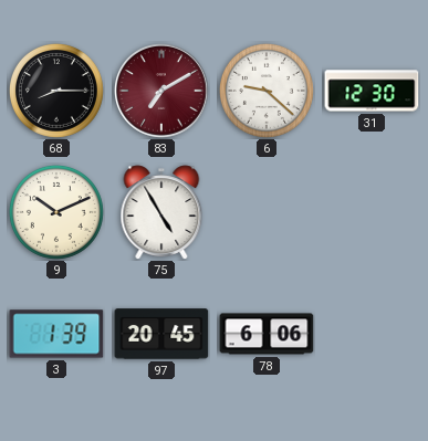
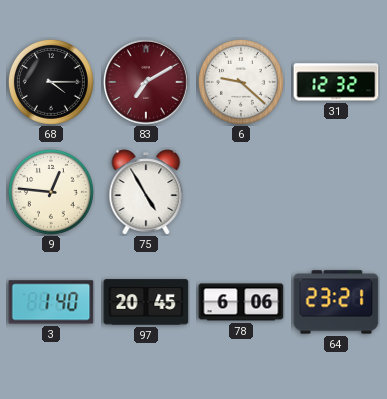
68: 8:15 -> 4:15 (51, 82)
31: 12:30 -> 12:32 (336, 82)
9: 10:11 -> 12:46 (51, 192)
3: 1:39 -> 1:40 (51, 302)
64: none -> 23:21 (336, 302)
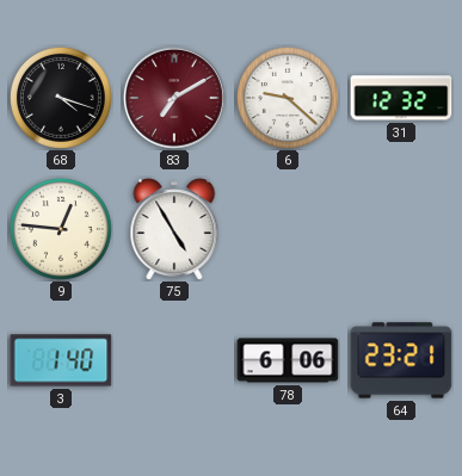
68: 4:15 -> 4:18 (61, 98)
97: 20:45 -> none (146, 302)
